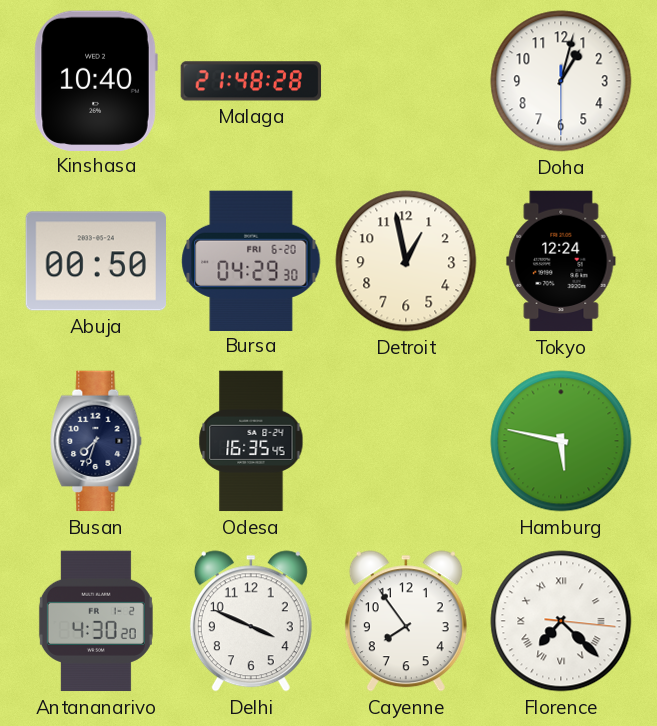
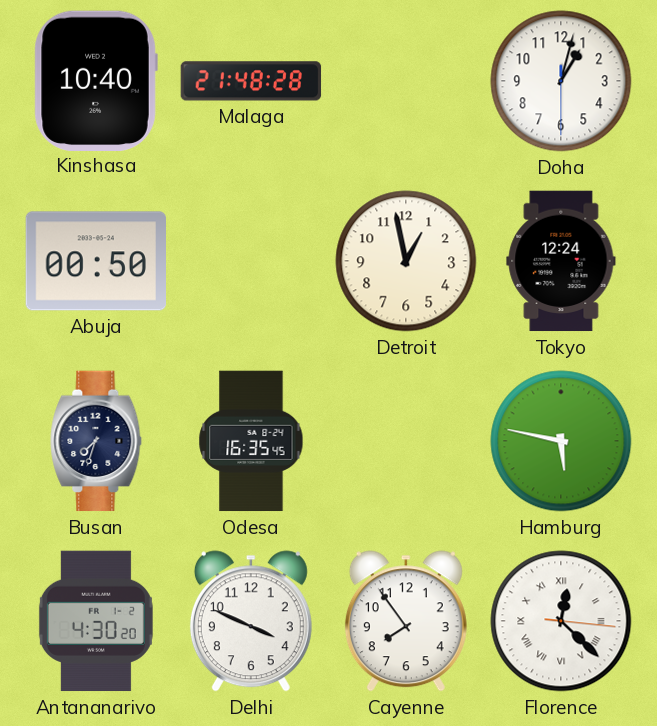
Bursa: 04:29 -> none (251, 260)
Florence: 7:22 -> 12:22 (561, 621)
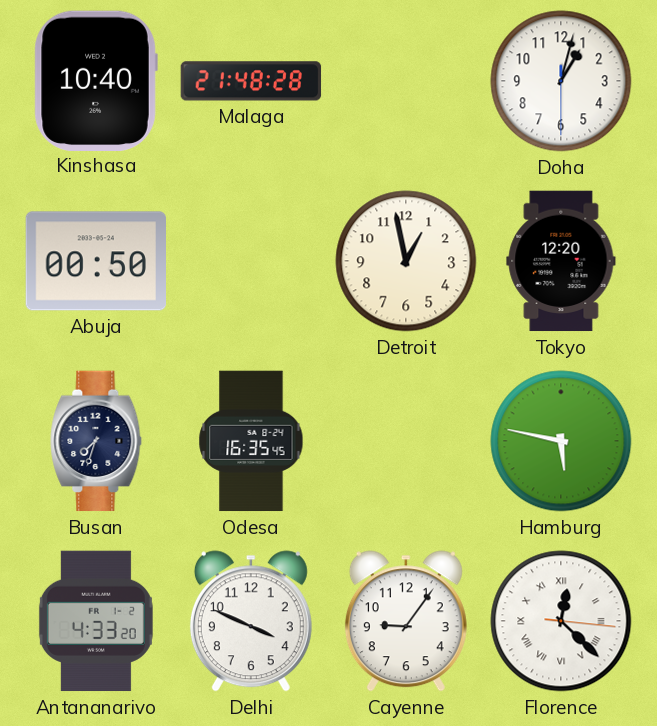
Tokyo: 12:24 -> 12:20 (561, 261)
Antananarivo: 4:30 -> 4:33 (96, 621)
Cayenne: 7:54 -> 9:06 (406, 621)
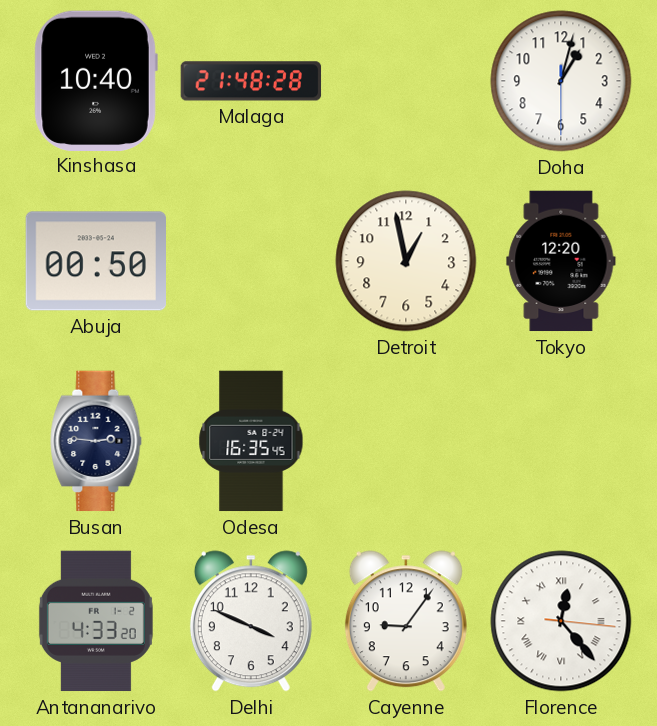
Busan: 7:33 -> 2:46 (96, 441)
Hamburg: 5:47 -> none (561, 441)
Florence: 12:22 -> 12:23 (561, 621)
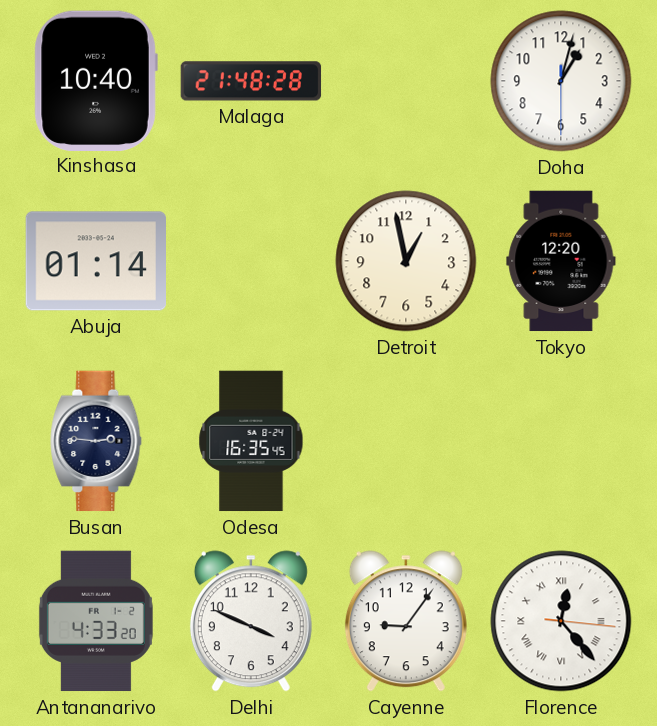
Abuja: 00:50 -> 01:14 (95, 261)
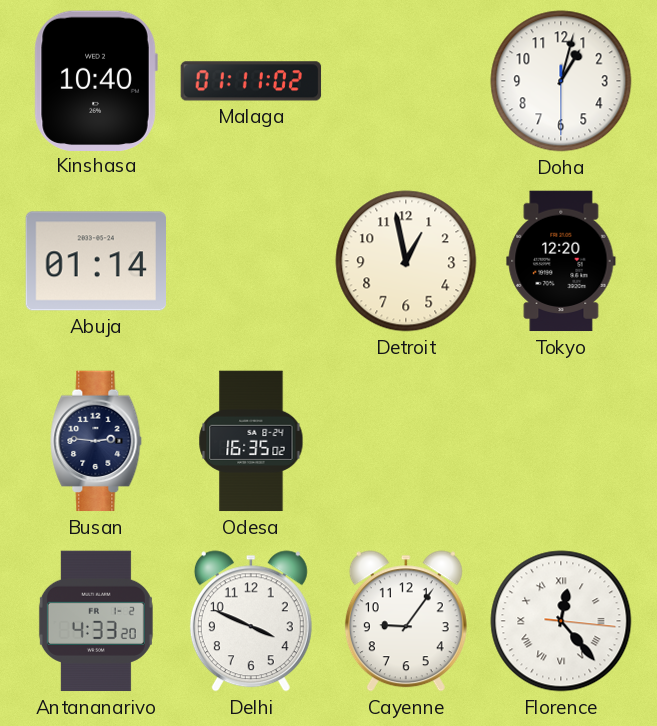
Malaga: 21:48 -> 01:11 (251, 81)
Odesa: 16:35:45 -> 16:35:02 (251, 441)
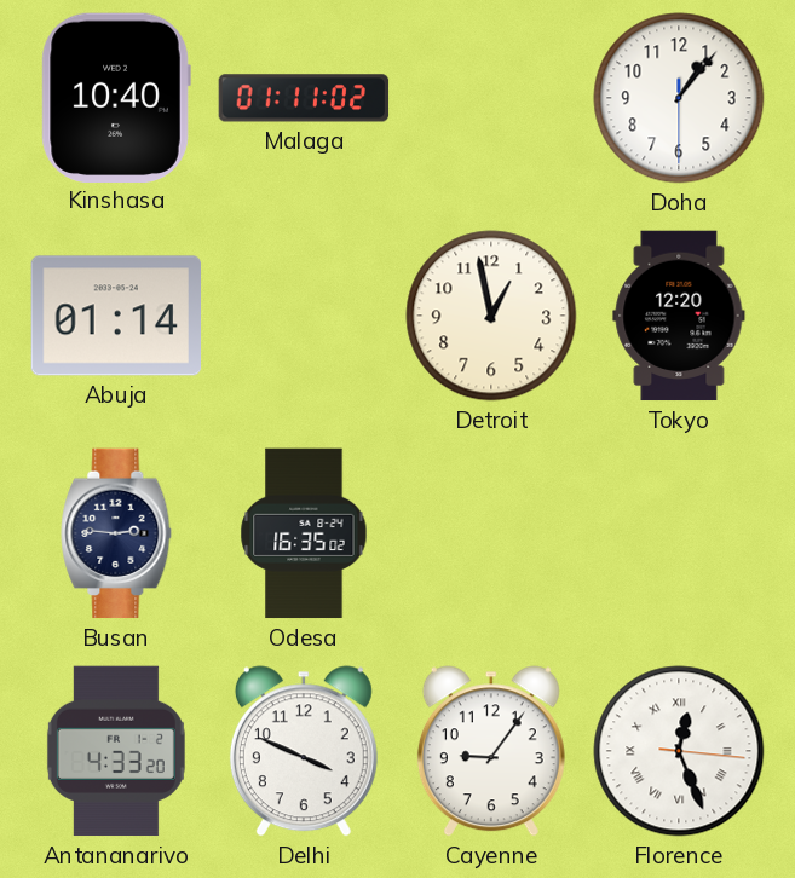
Doha: 1:02 -> 1:06 (679, 98)
Florence: 12:23 -> 12:26 (679, 751)
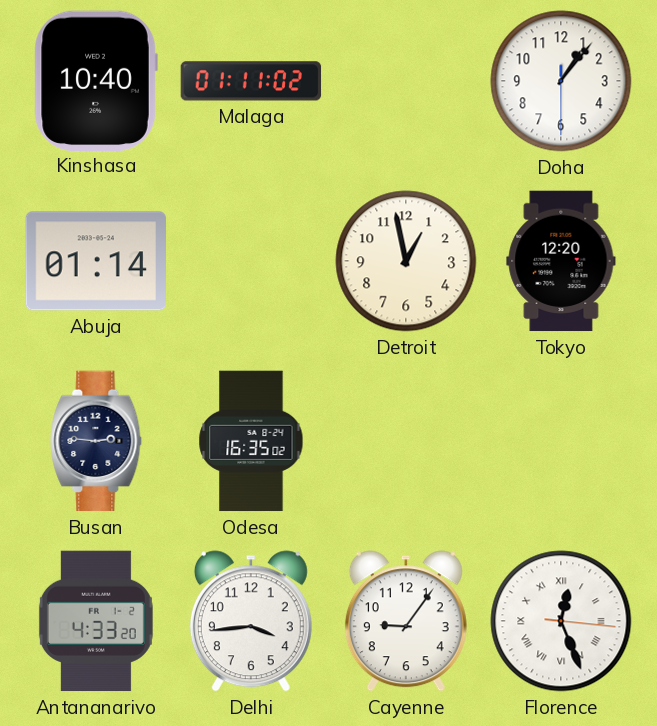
Delhi: 3:49 -> 3:44 (251, 621)
